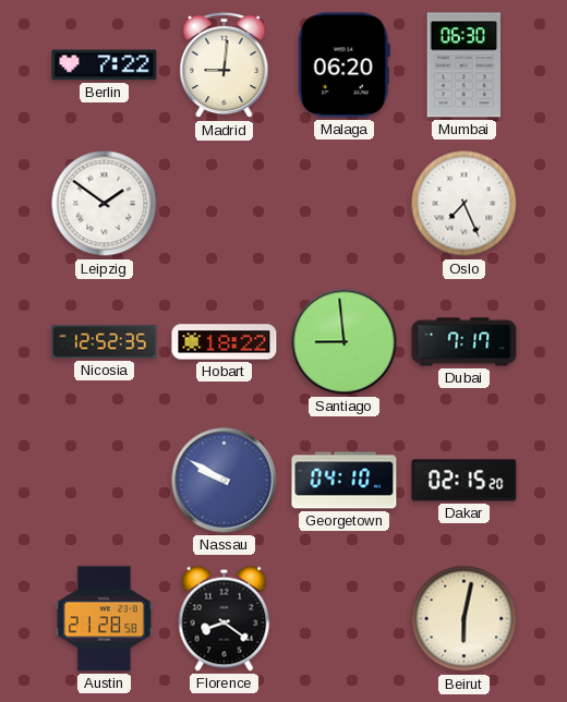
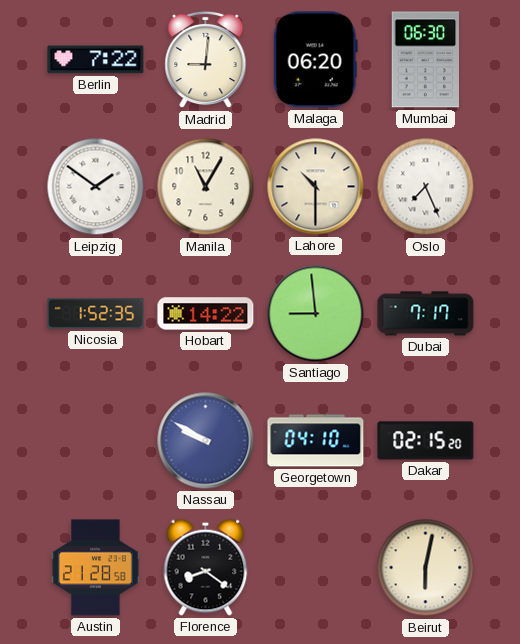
Manila: none -> 11:05 (206, 187)
Lahore: none -> 10:30 (316, 187)
Nicosia: 12:52 -> 1:52 (96, 314)
Hobart: 18:22 -> 14:22 (206, 314)
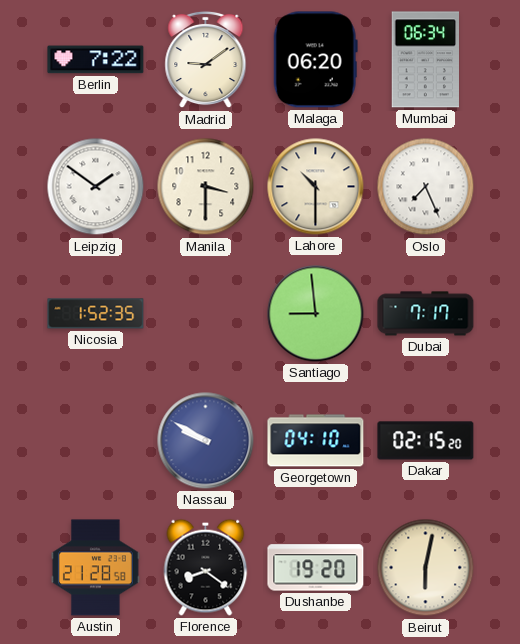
Madrid: 9:01 -> 9:09 (206, 60)
Mumbai: 06:30 -> 06:34 (425, 60)
Manila: 11:05 -> 3:30 (206, 187)
Hobart: 14:22 -> none (206, 314)
Dushanbe: none -> 19:20 (316, 568)
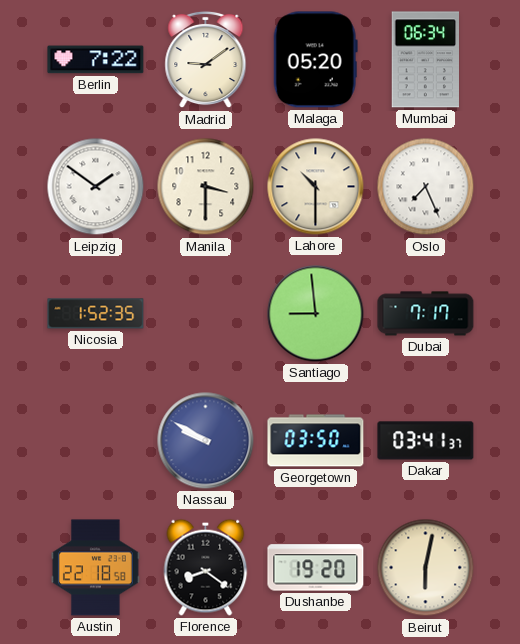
Malaga: 06:20 -> 05:20 (315, 60)
Georgetown: 04:10 -> 03:50 (316, 441)
Dakar: 02:15 -> 03:41 (426, 441)
Austin: 21:28 -> 22:18 (95, 568)
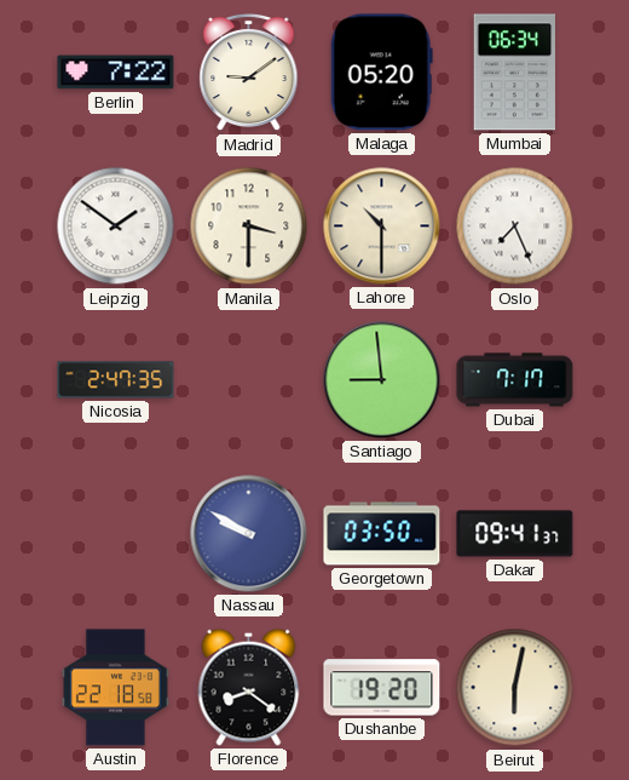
Nicosia: 1:52 -> 2:47 (116, 380)
Dakar: 03:41 -> 09:41 (515, 534)
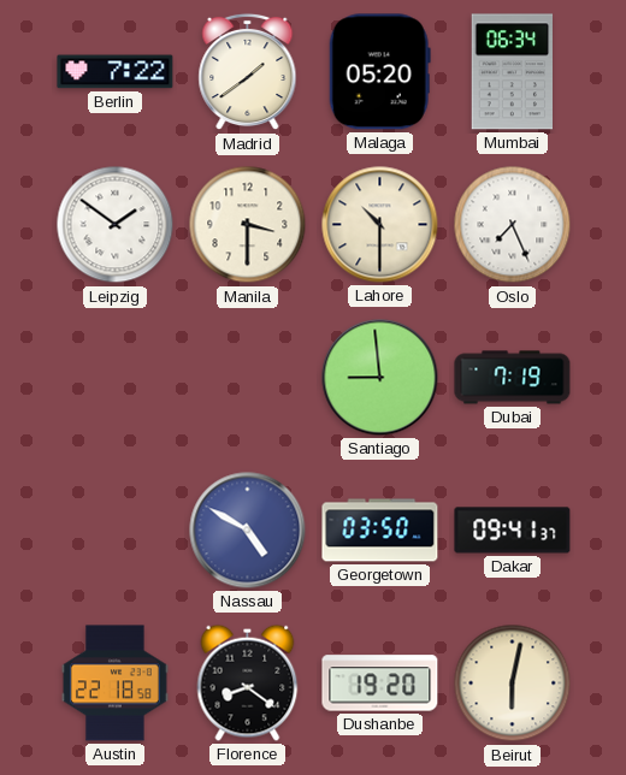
Madrid: 9:09 -> 1:39 (248, 72)
Nicosia: 2:47 -> none (116, 380)
Dubai: 7:17 -> 7:19 (513, 378)
Nassau: 9:50 -> 4:50 (248, 531)
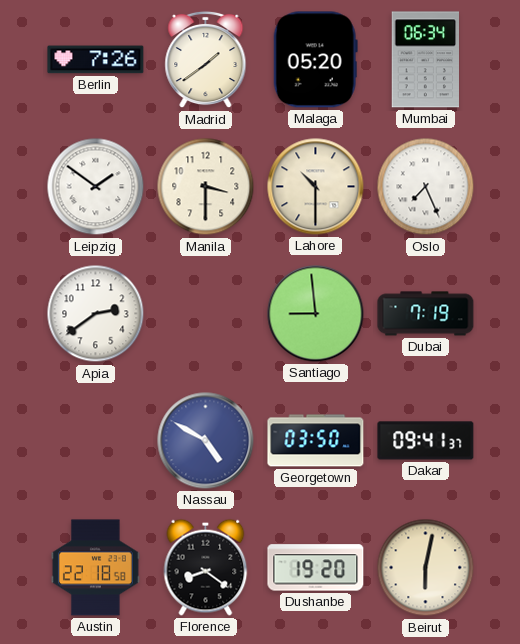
Berlin: 7:22 -> 7:26 (96, 60)
Apia: none -> 2:39 (96, 314)
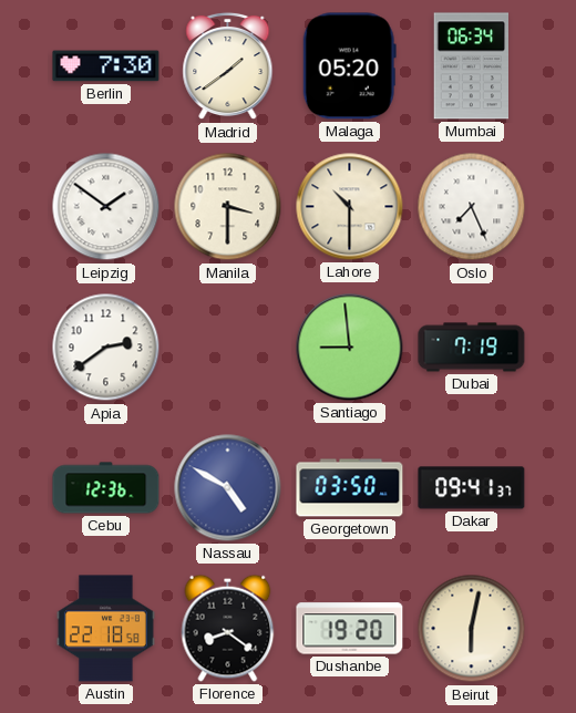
Berlin: 7:26 -> 7:30 (106, 66)
Cebu: none -> 12:36 (106, 488)
